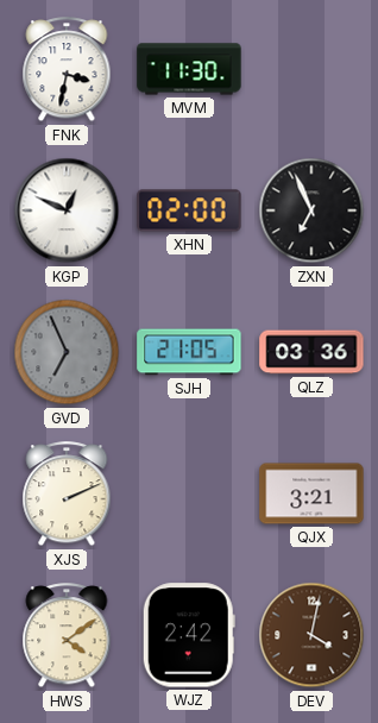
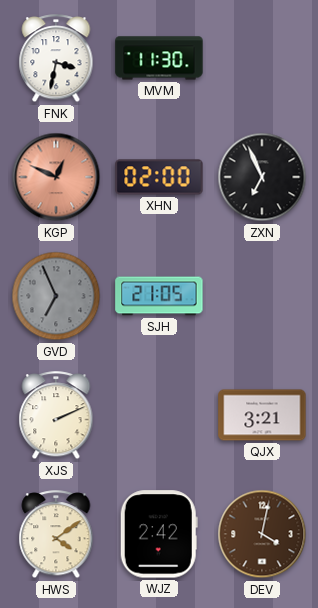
KGP dial: white -> salmon (56, 177)
QLZ: 03:36 -> none (311, 352)
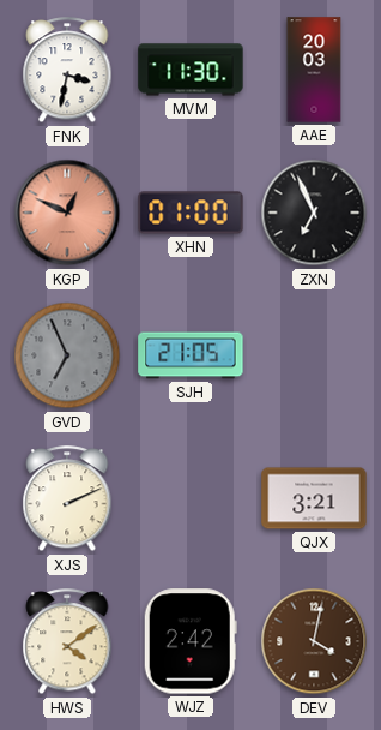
AAE: none -> 20:03 (314, 70)
XHN: 02:00 -> 01:00 (190, 213)
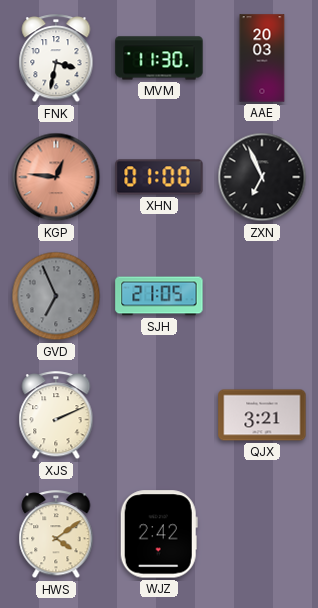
KGP: 12:49 -> 12:46 (56, 177)
DEV: 4:02 -> none (314, 641)
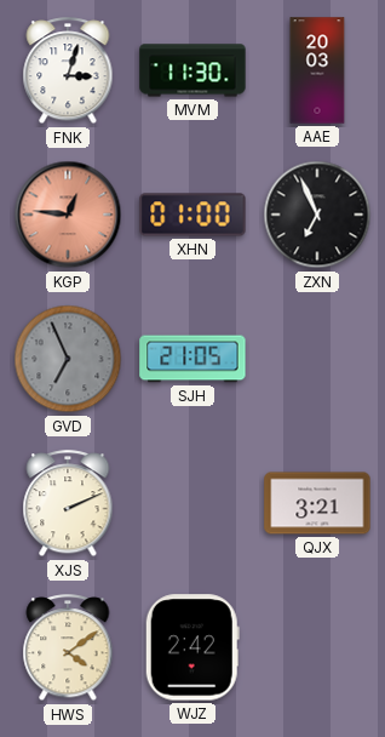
FNK: 3:32 -> 3:03 (68, 72)
